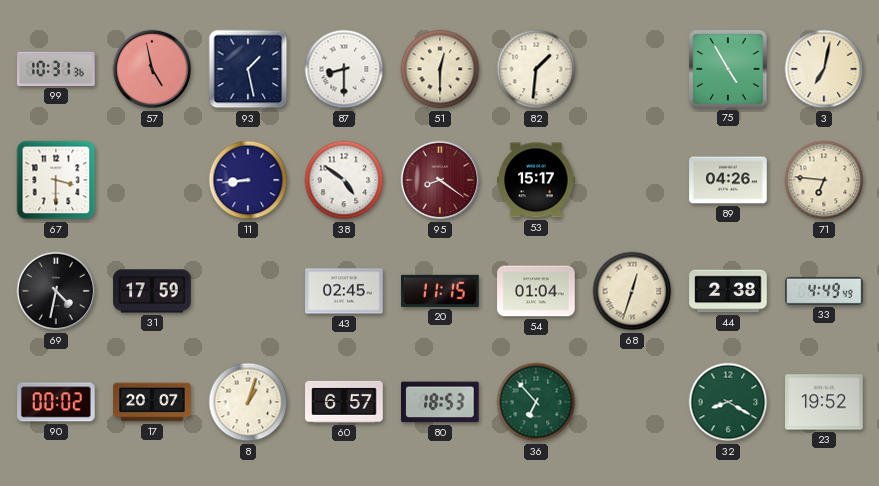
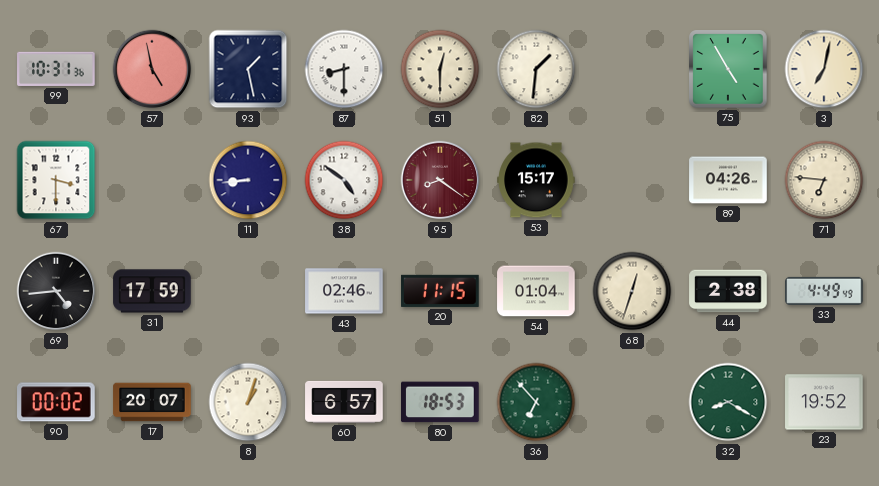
69: 4:32 -> 4:44 (56, 291)
43: 02:45 -> 02:46 (344, 291)
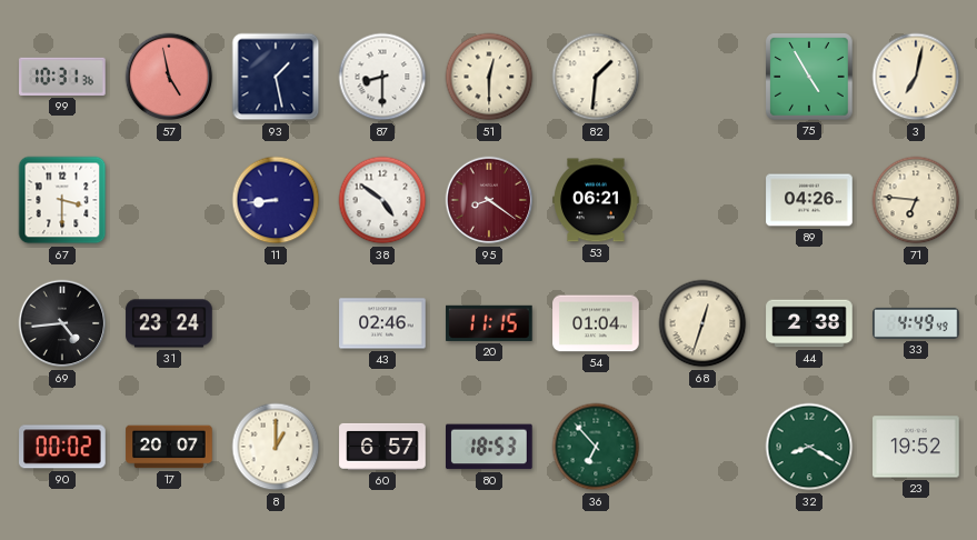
53: 15:17 -> 06:21 (596, 200)
31: 17:59 -> 23:24 (169, 323)
8: 1:03 -> 1:00 (276, 447)
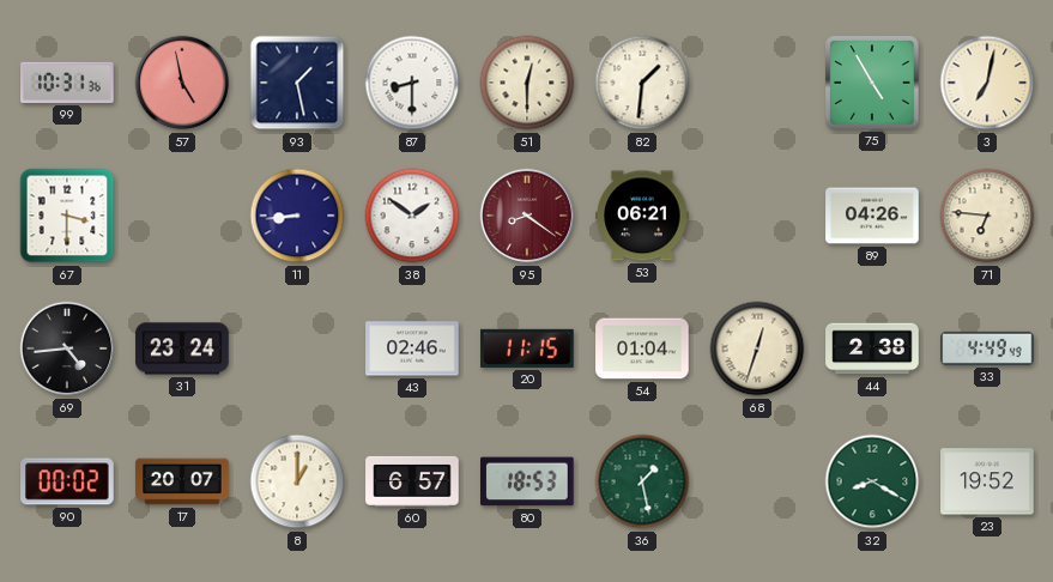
38: 4:51 -> 1:51 (412, 216)
36: 6:53 -> 1:28 (642, 481)
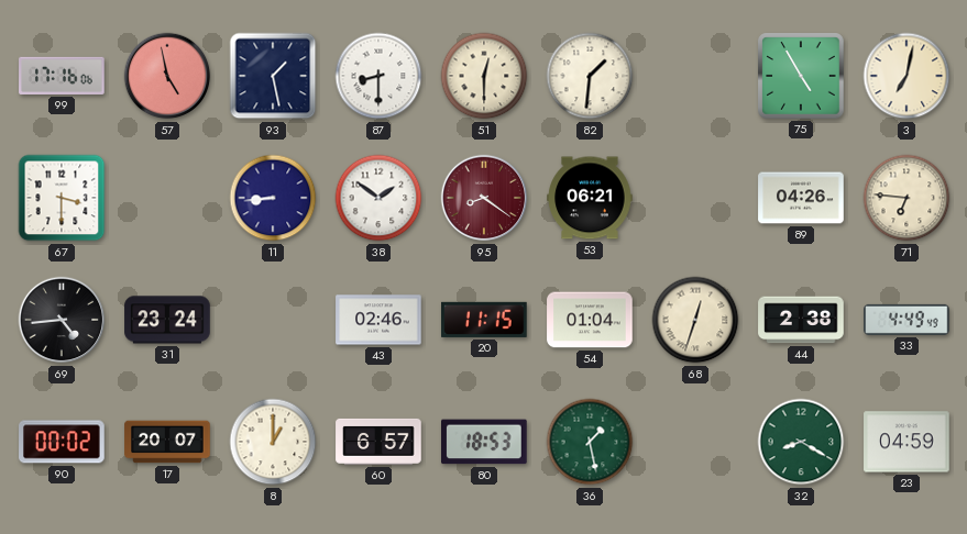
99: 10:31 -> 17:16 (62, 76)
23: 19:52 -> 04:59 (906, 442)
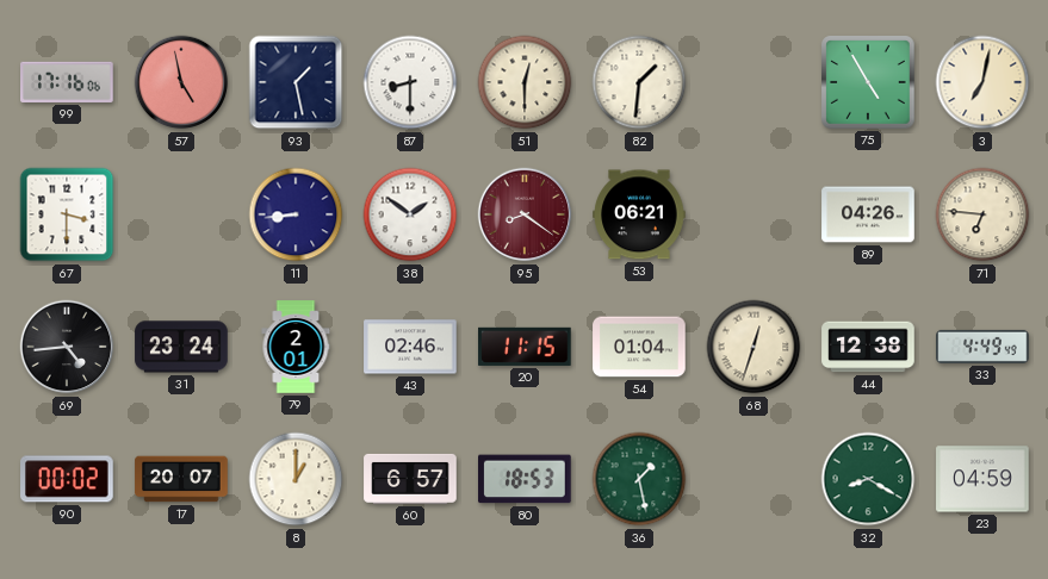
79: none -> 2:01 (296, 347)
44: 2:38 -> 12:38 (868, 347)
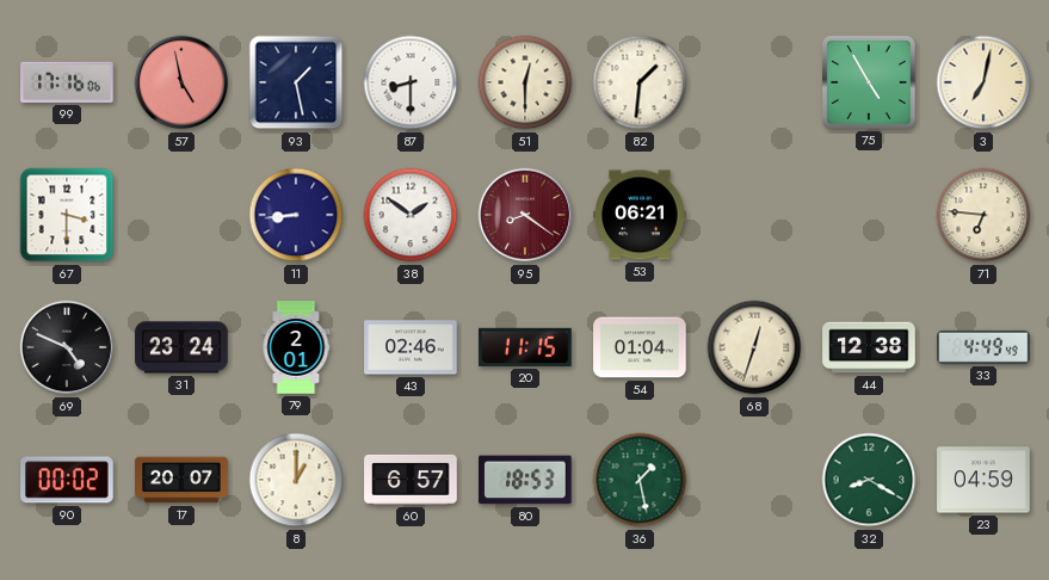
89: 04:26 -> none (868, 214)
69: 4:44 -> 4:49 (67, 347)
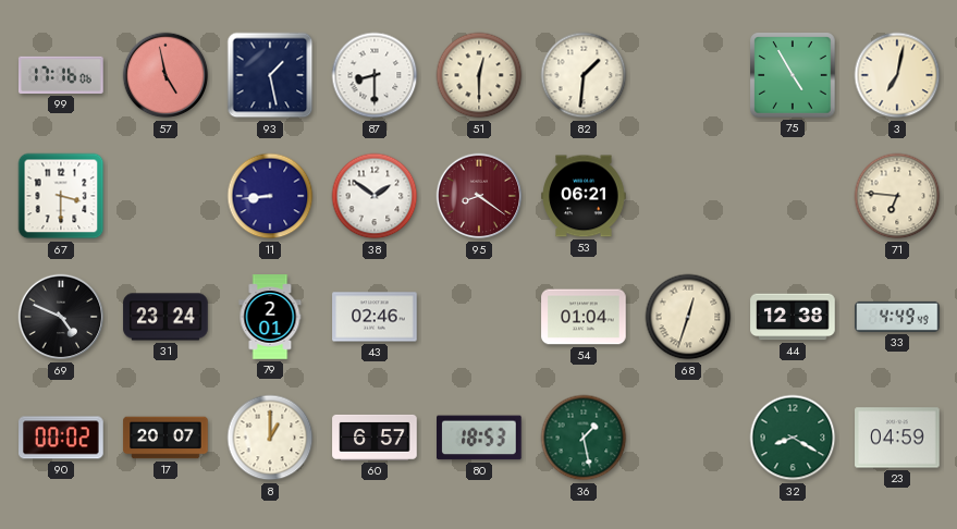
20: 11:15 -> none (525, 347)
